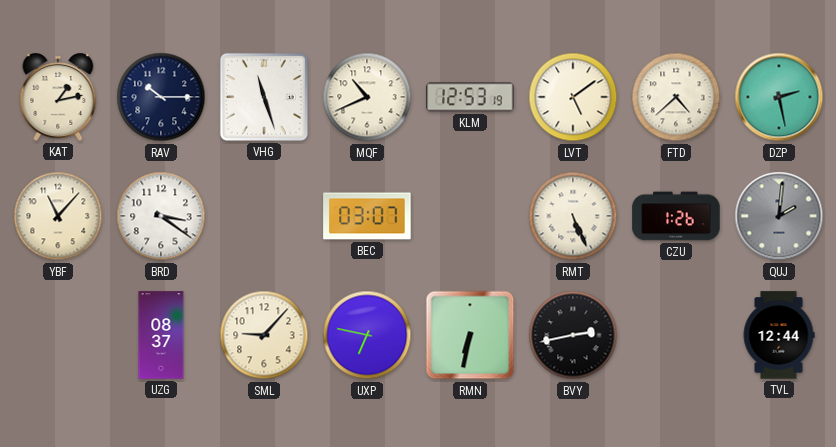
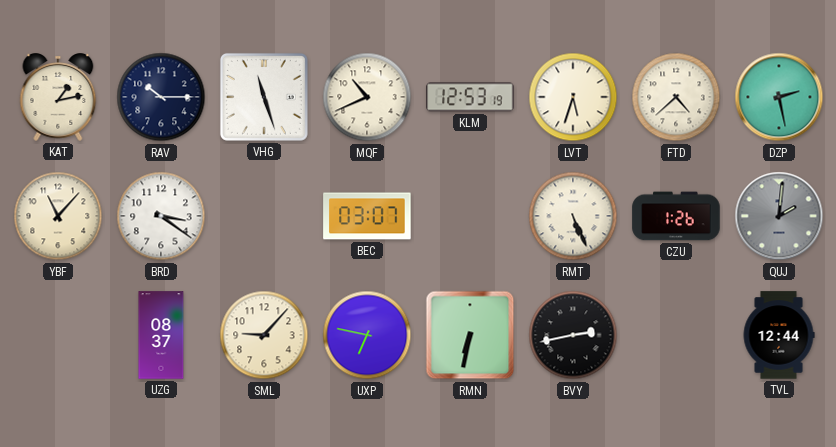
LVT: 5:09 -> 5:33 (573, 97)
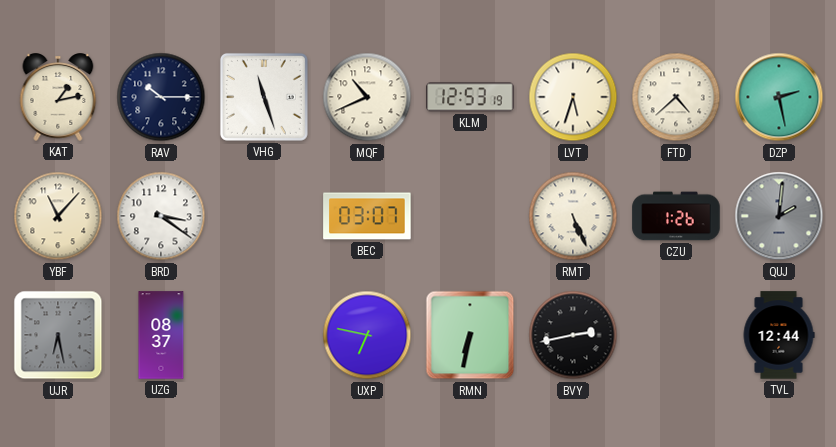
UJR: none -> 6:28 (58, 335)
SML: 9:07 -> none (264, 335)
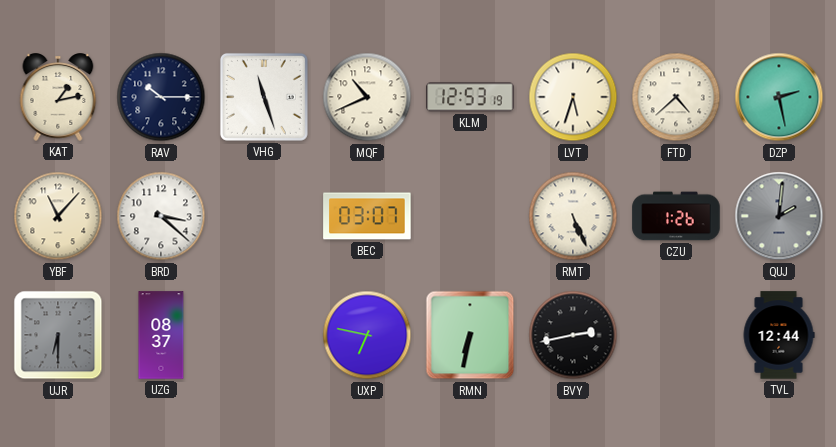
BRD: 3:21 -> 3:22 (161, 216)
UJR: 6:28 -> 6:30 (58, 335)
